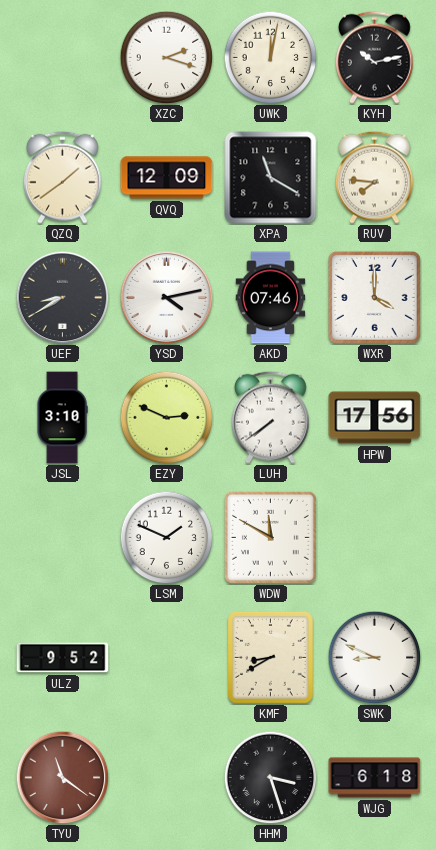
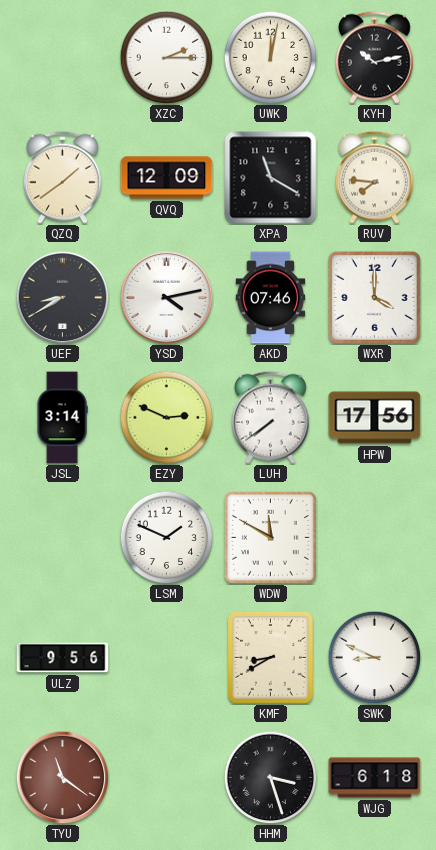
XZC: 2:18 -> 2:15 (166, 57)
JSL: 3:10 -> 3:14 (62, 418)
ULZ: 9:52 -> 9:56 (63, 658)
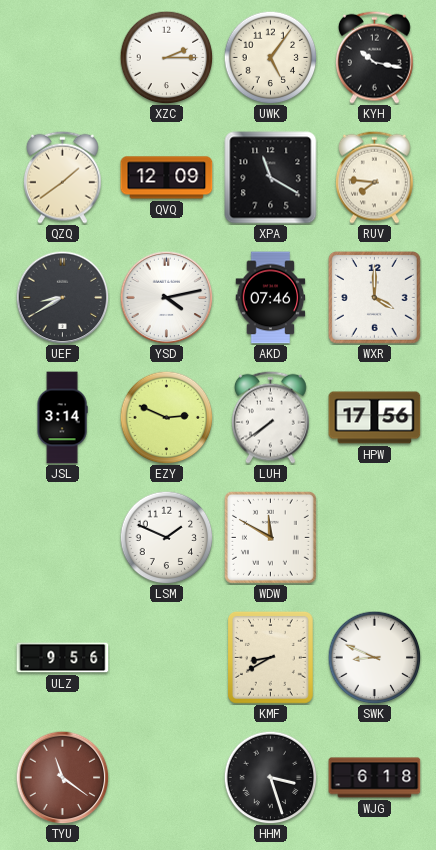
UWK: 12:02 -> 5:06 (270, 57)
KYH: 10:13 -> 10:17 (375, 57)
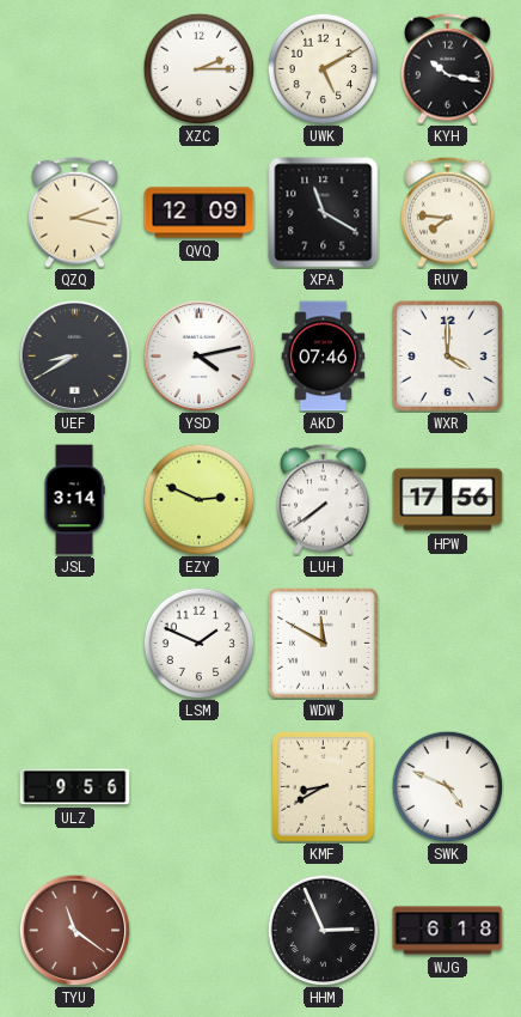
UWK: 5:06 -> 5:10 (323, 68)
QZQ: 1:39 -> 2:17 (75, 212)
SWK: 8:49 -> 4:49 (447, 786)
HHM: 3:27 -> 2:56 (323, 930)
